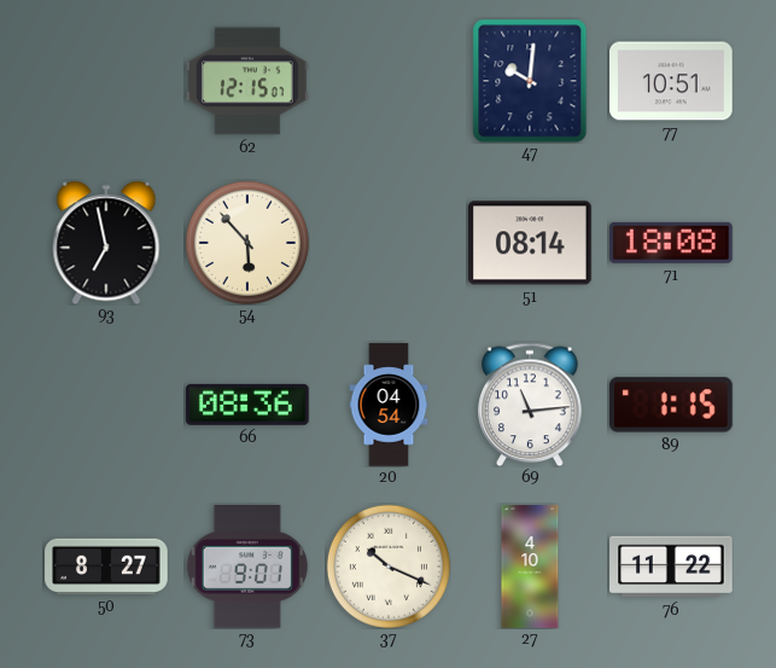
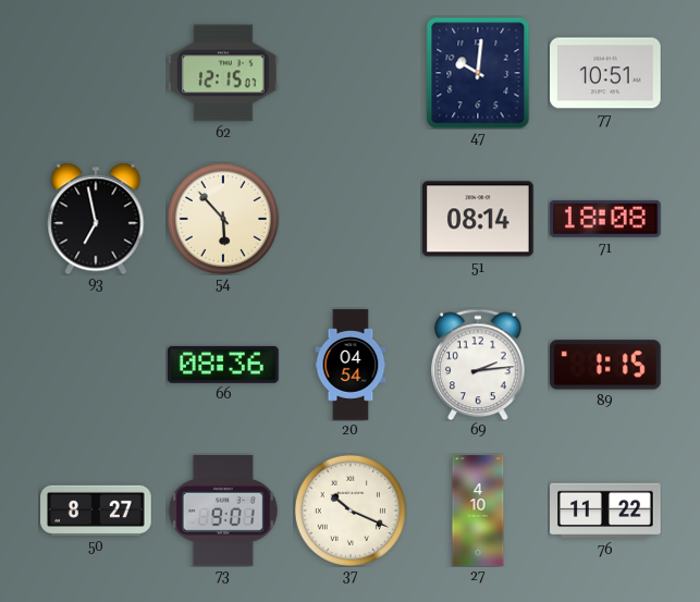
69: 11:14 -> 2:14 (478, 365)
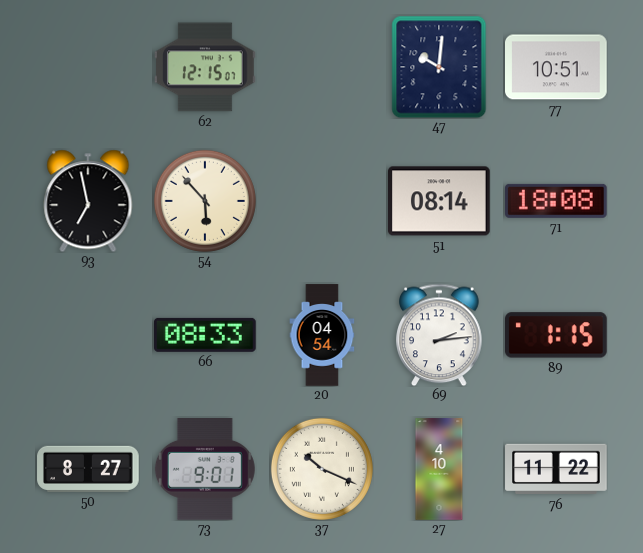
66: 08:36 -> 08:33 (206, 335)
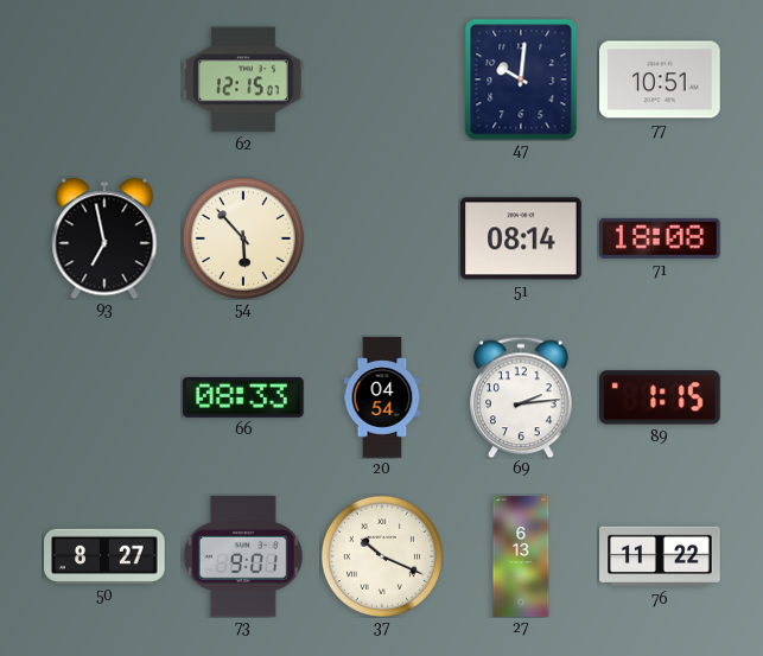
27: 4:10 -> 6:13 (521, 556)
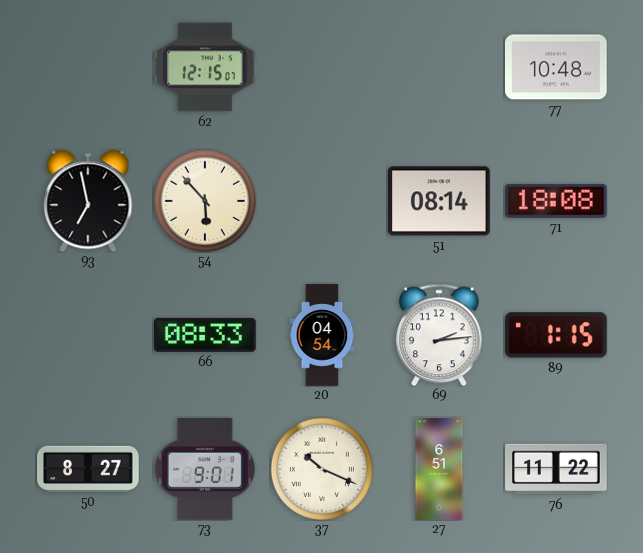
47: 10:01 -> none (521, 79)
77: 10:51 -> 10:48 (556, 67)
27: 6:13 -> 6:51 (439, 469)
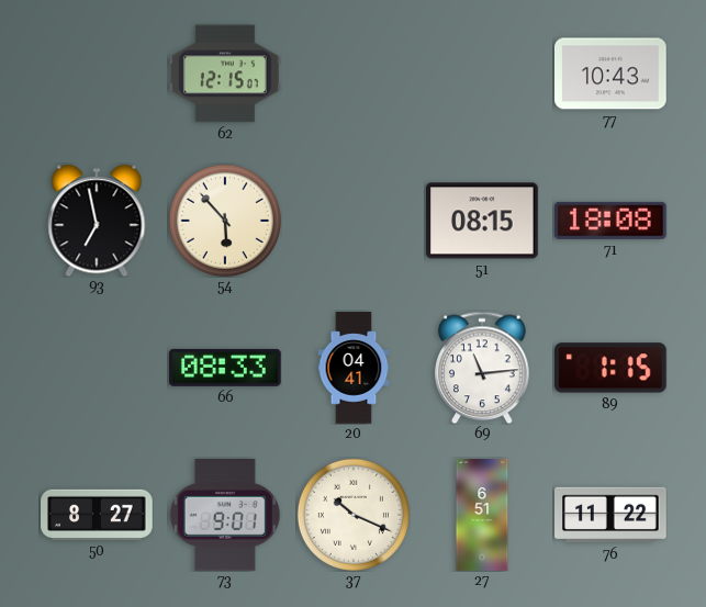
77: 10:48 -> 10:43 (610, 74)
51: 08:14 -> 08:15 (483, 221)
20: 04:54 -> 04:41 (354, 368)
69: 2:14 -> 11:14 (482, 368)
